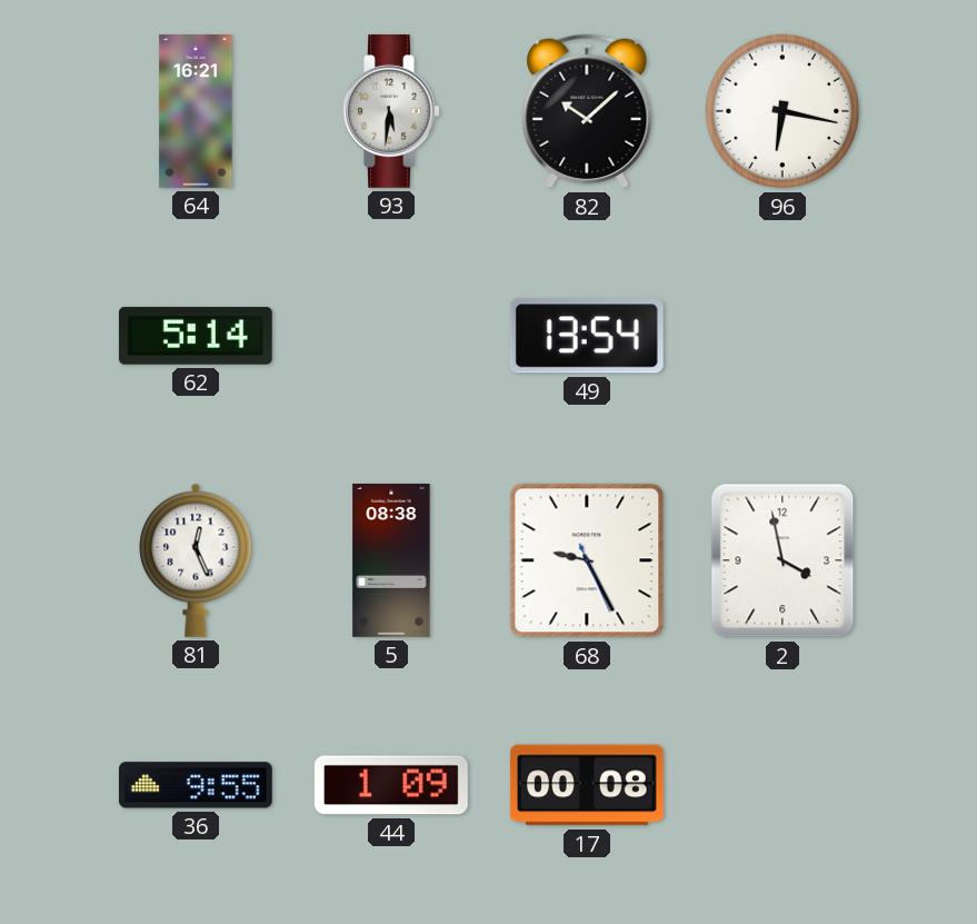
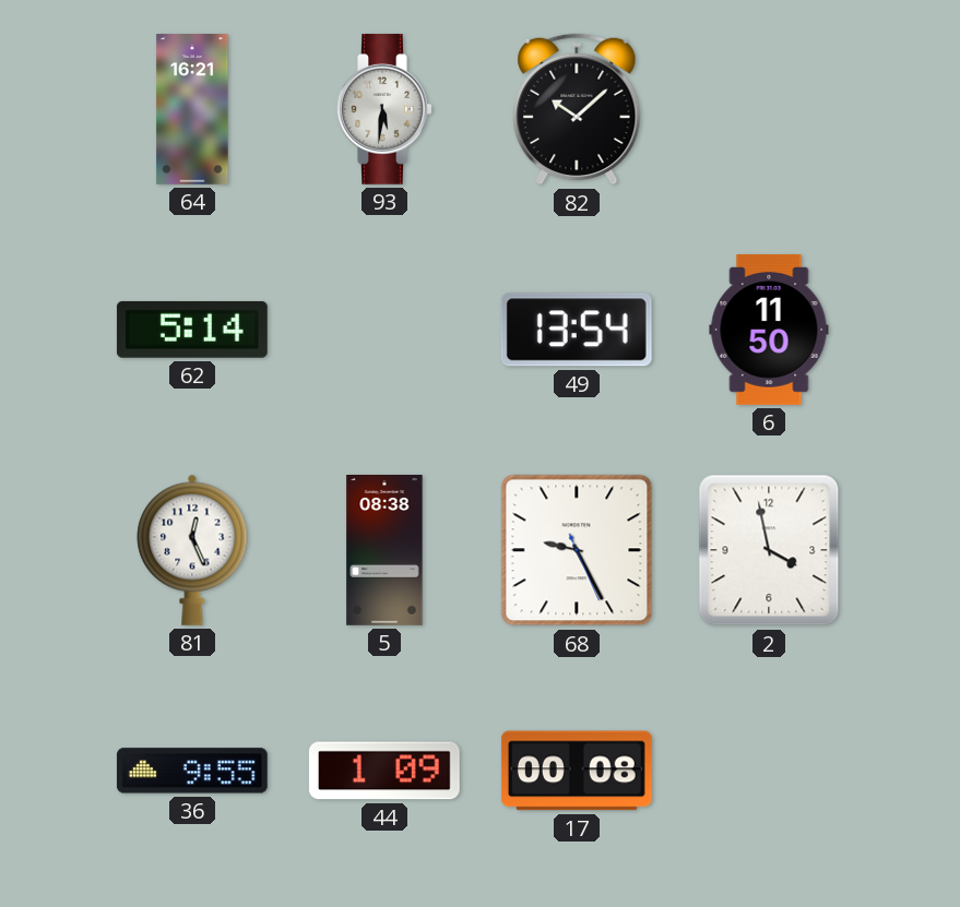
96: 6:17 -> none (782, 111)
6: none -> 11:50 (769, 330)
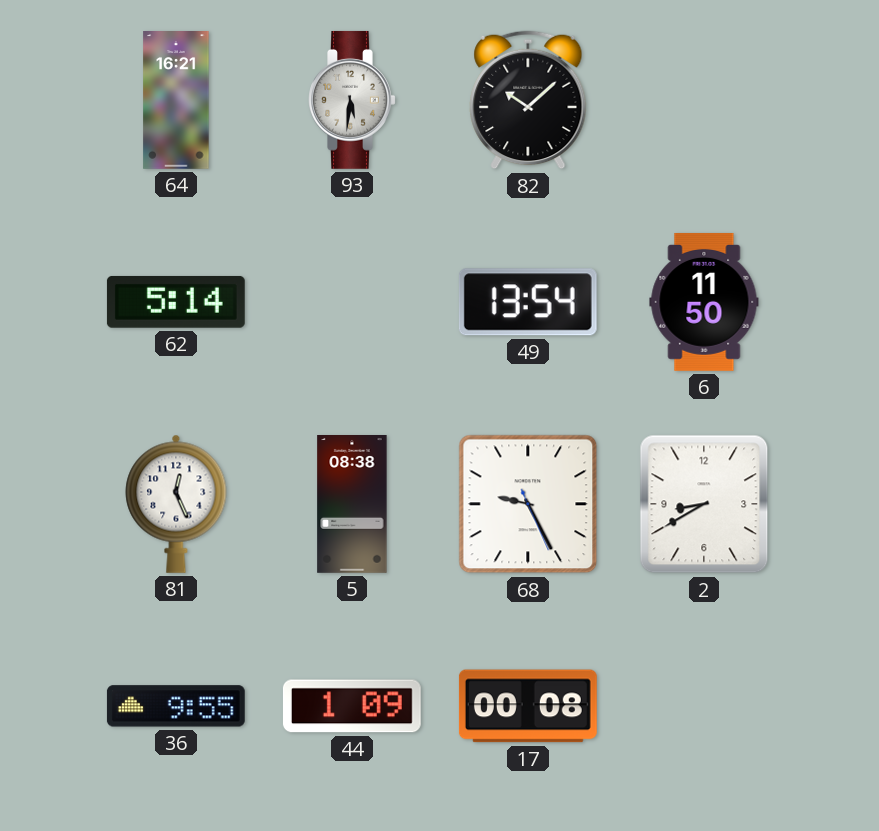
2: 3:58 -> 8:40 (704, 504)
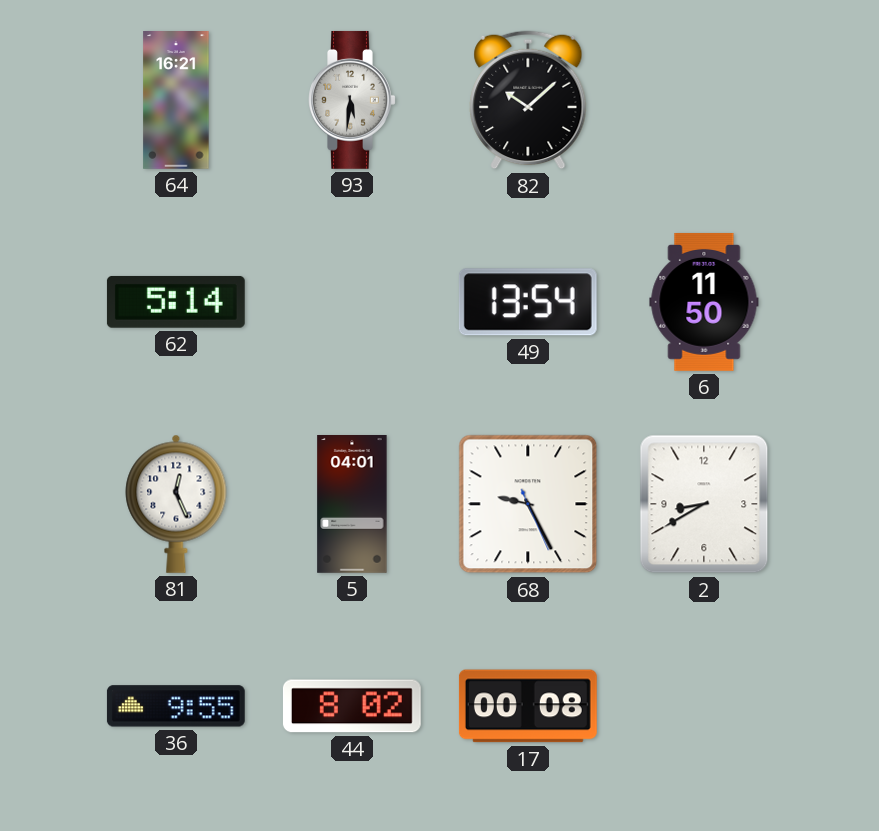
5: 08:38 -> 04:01 (352, 505)
44: 1:09 -> 8:02 (352, 706)
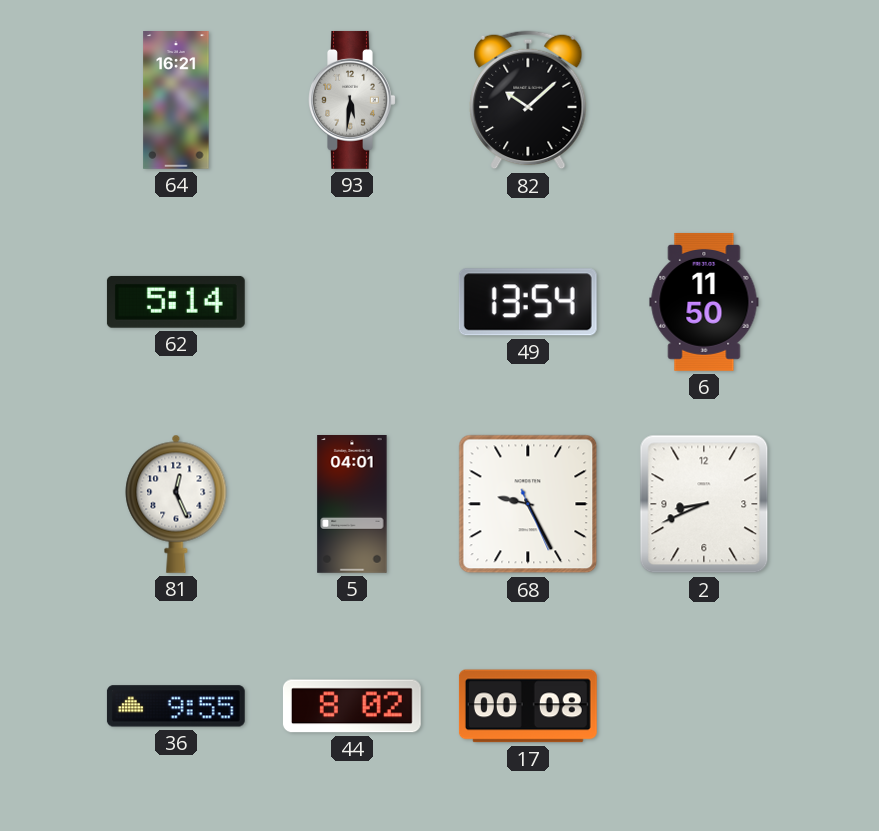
2: 8:40 -> 8:41 (704, 504)
